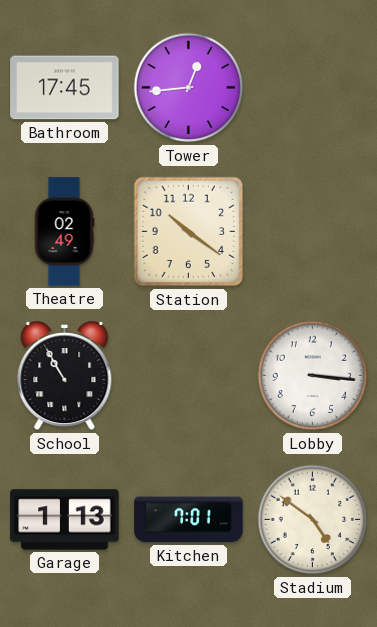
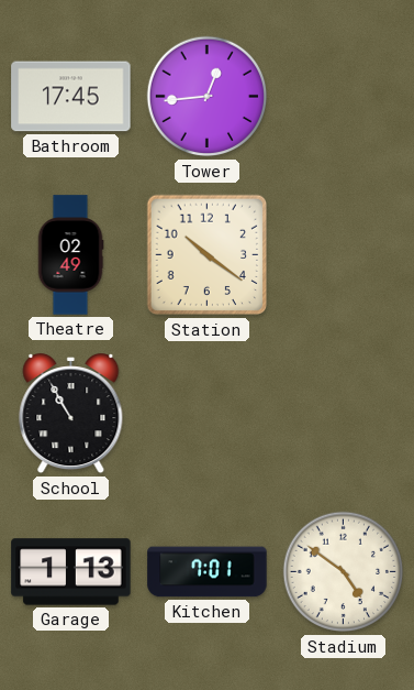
Lobby: 3:16 -> none (313, 376)
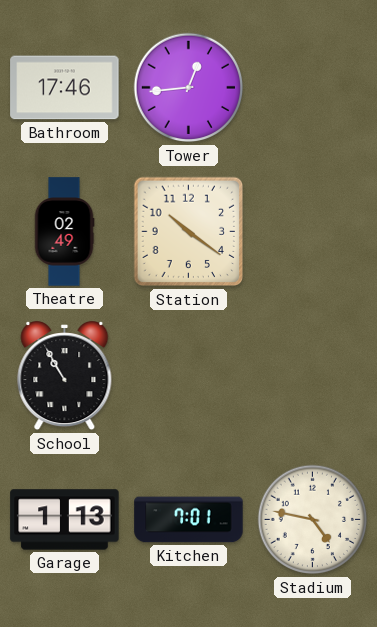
Bathroom: 17:45 -> 17:46 (65, 88)
Stadium: 4:51 -> 4:47 (313, 520)
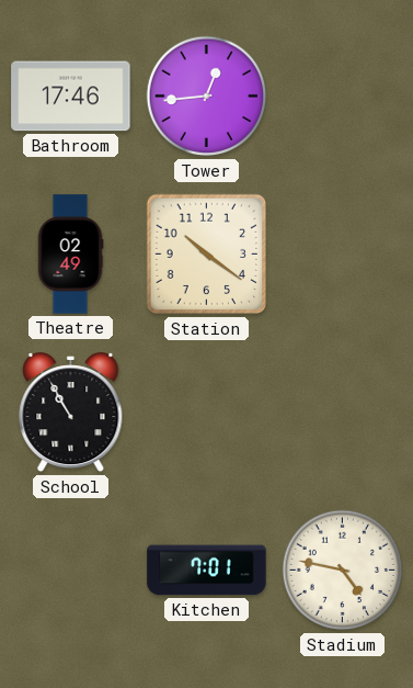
Garage: 1:13 -> none (65, 520)
